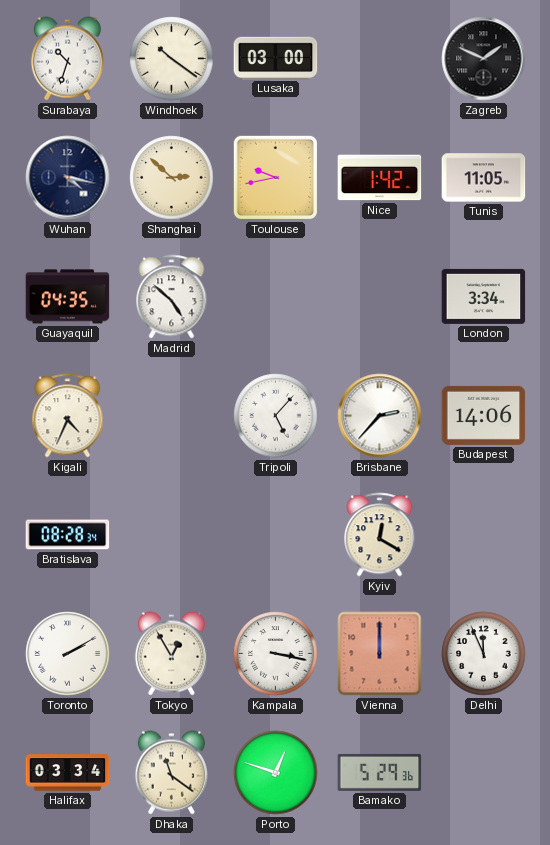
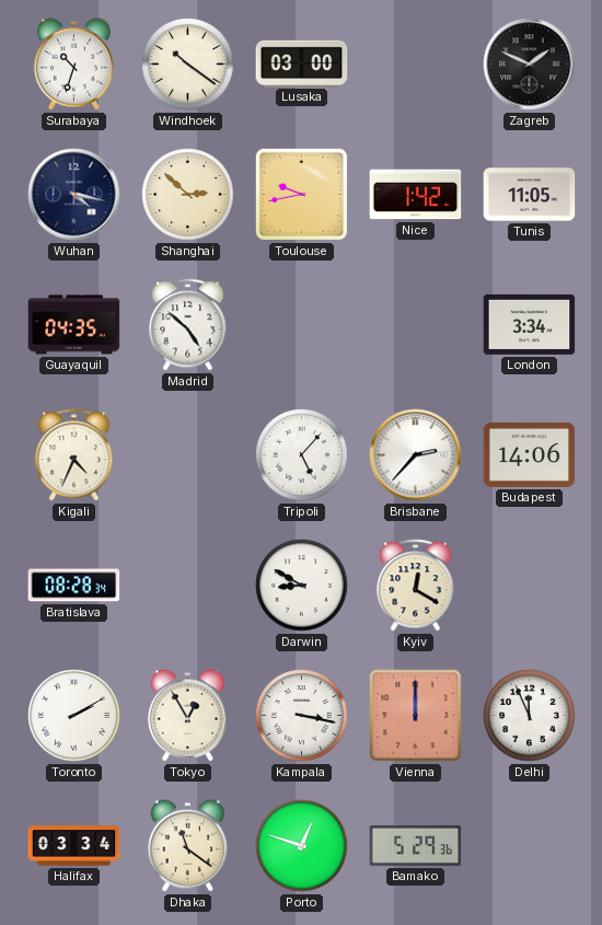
Darwin: none -> 8:50 (302, 586)
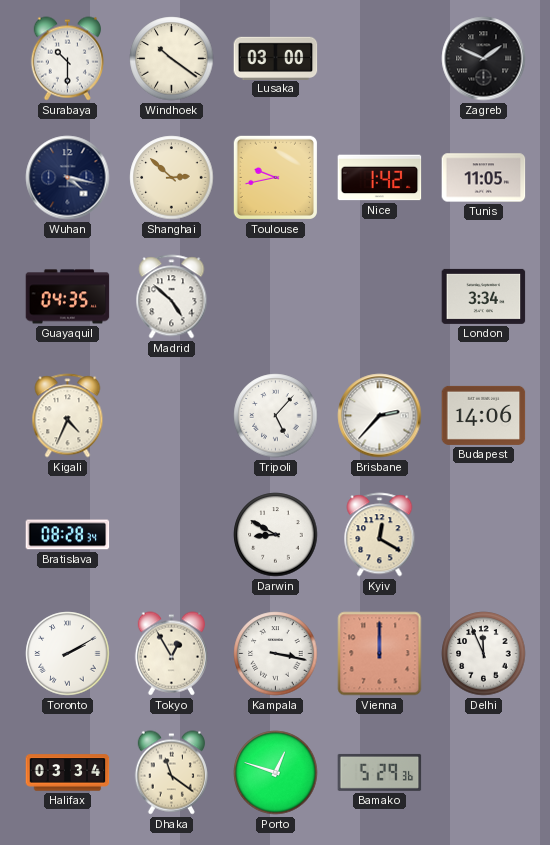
Surabaya: 10:33 -> 10:30 (67, 59)
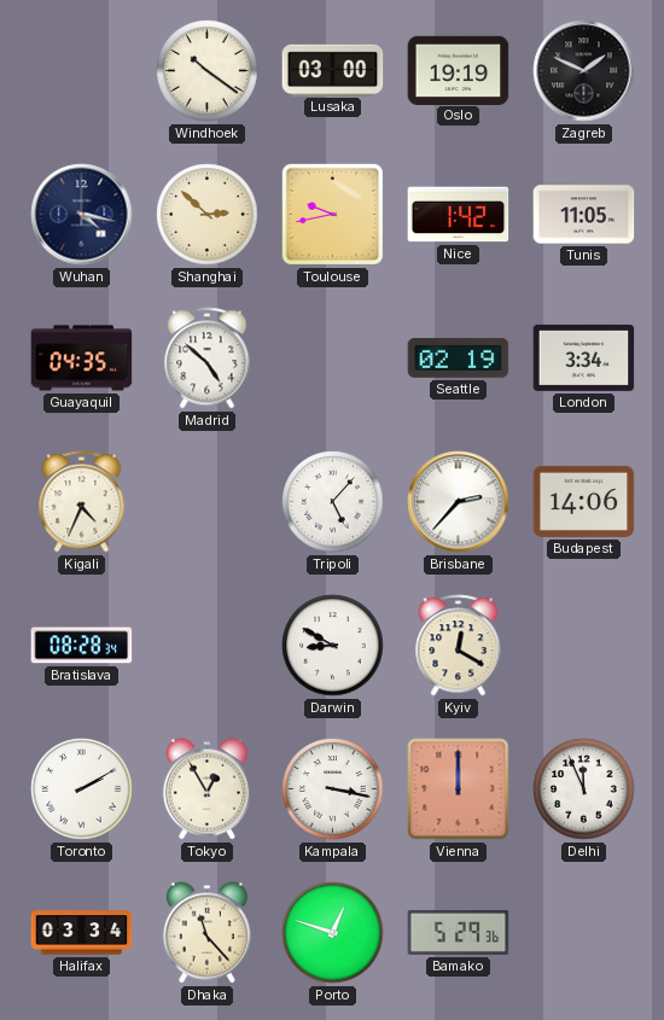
Surabaya: 10:30 -> none (67, 59)
Oslo: none -> 19:19 (459, 70)
Seattle: none -> 02:19 (459, 359)
Dhaka: 11:21 -> 11:23 (206, 933)
